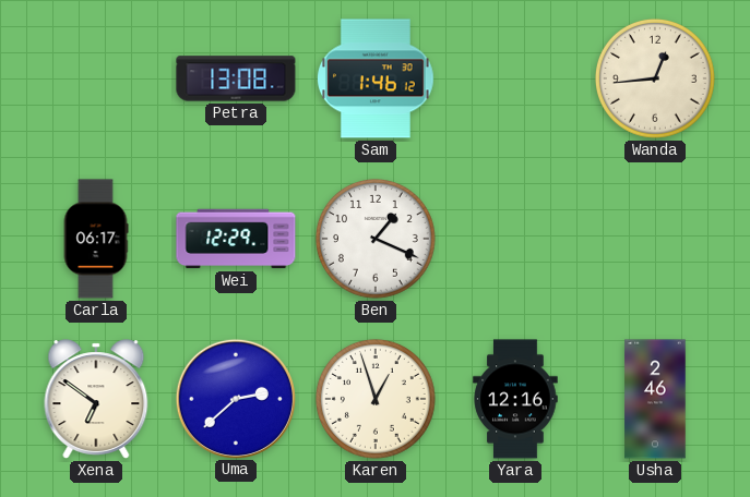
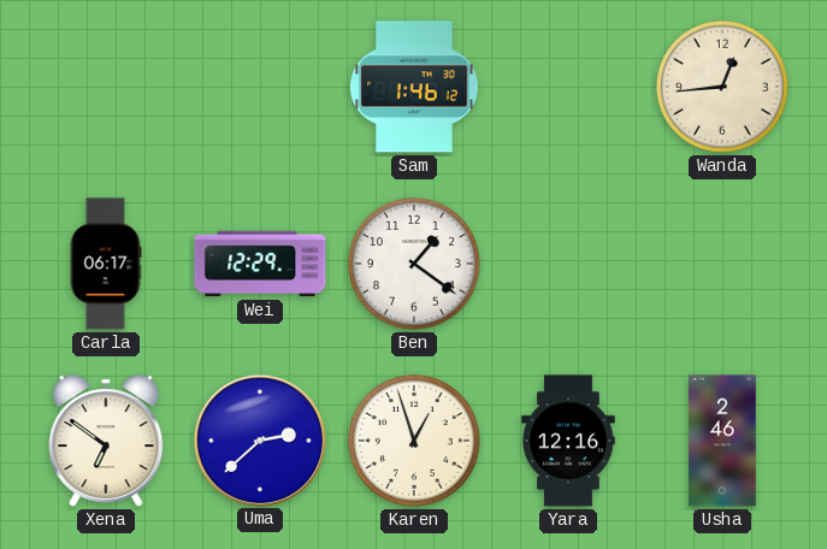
Petra: 13:08 -> none (236, 78)
Ben: 1:19 -> 1:21 (414, 264)
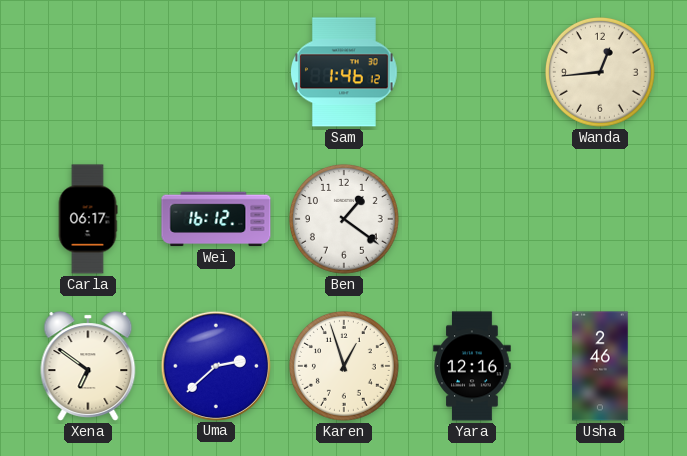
Wei: 12:29 -> 16:12 (216, 219)
